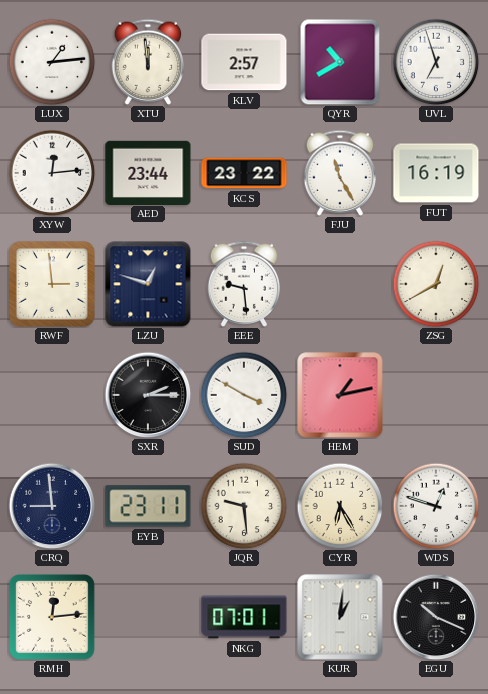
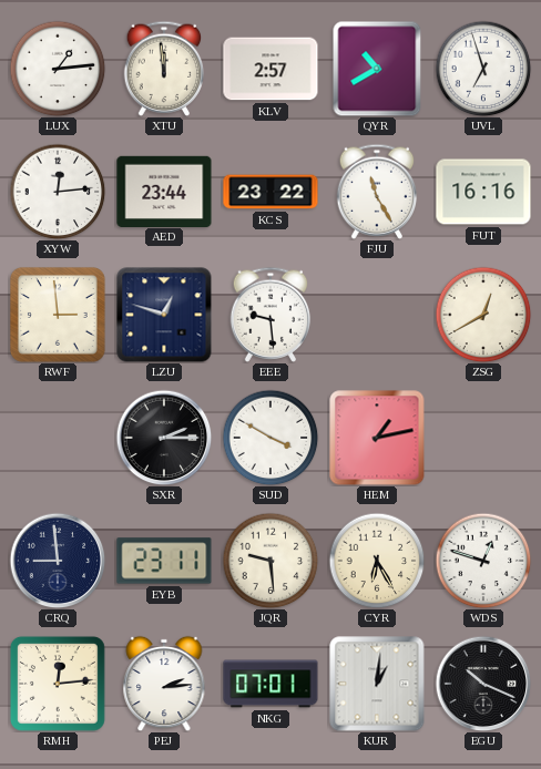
FUT: 16:19 -> 16:16 (483, 192)
PEJ: none -> 2:14 (164, 684)
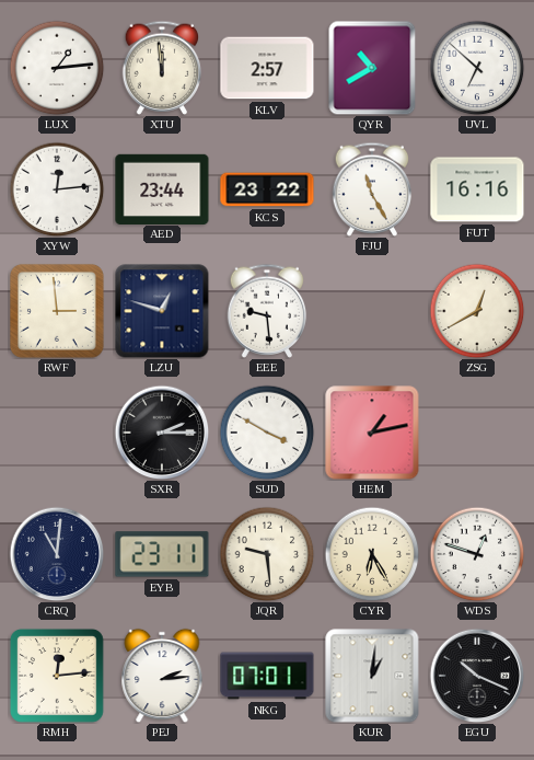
UVL: 6:57 -> 6:52 (477, 68)
CRQ: 8:59 -> 11:01 (57, 554)
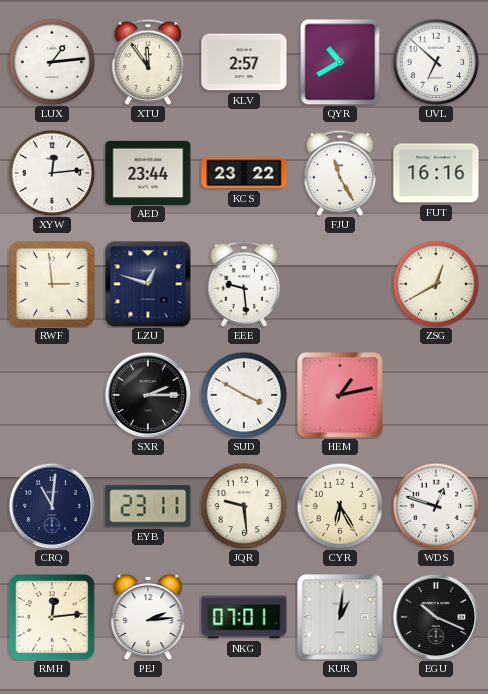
XTU: 11:59 -> 11:54 (148, 62)
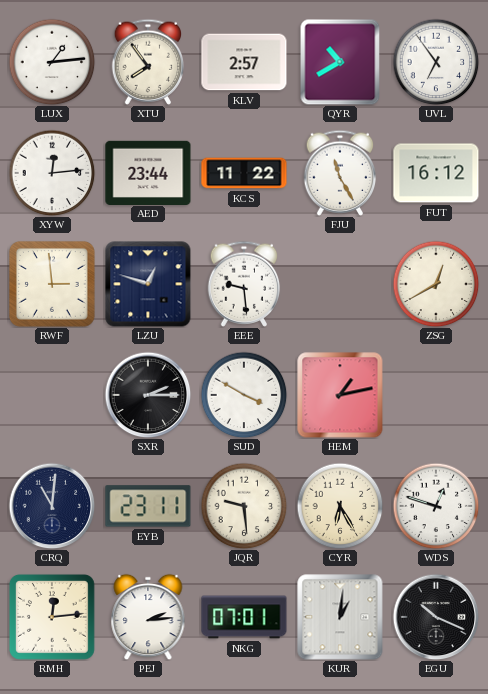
XTU: 11:54 -> 7:54 (148, 62)
UVL: 6:52 -> 6:54 (436, 62)
KCS: 23:22 -> 11:22 (244, 173)
FUT: 16:16 -> 16:12 (436, 173)
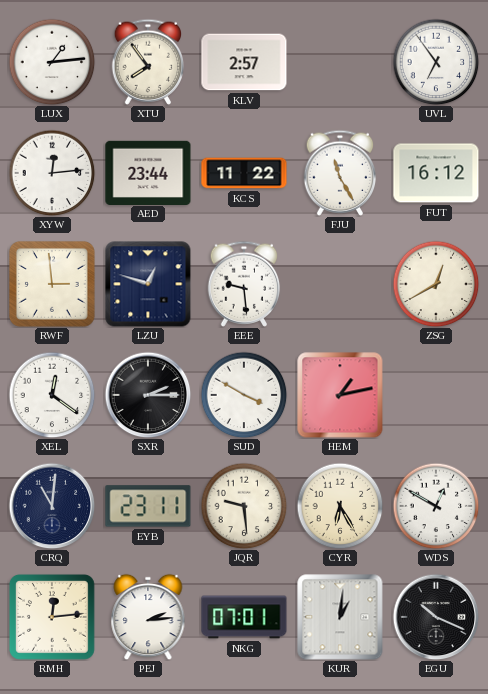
QYR: 10:40 -> none (340, 62)
XEL: none -> 12:21 (52, 395)
WDS: 12:48 -> 12:50 (436, 506)
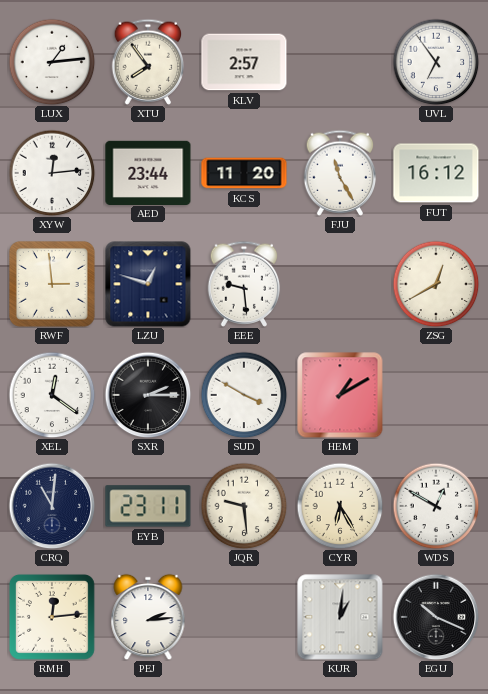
KCS: 11:22 -> 11:20 (244, 173)
HEM: 1:13 -> 1:10 (340, 395)
NKG: 07:01 -> none (244, 617)
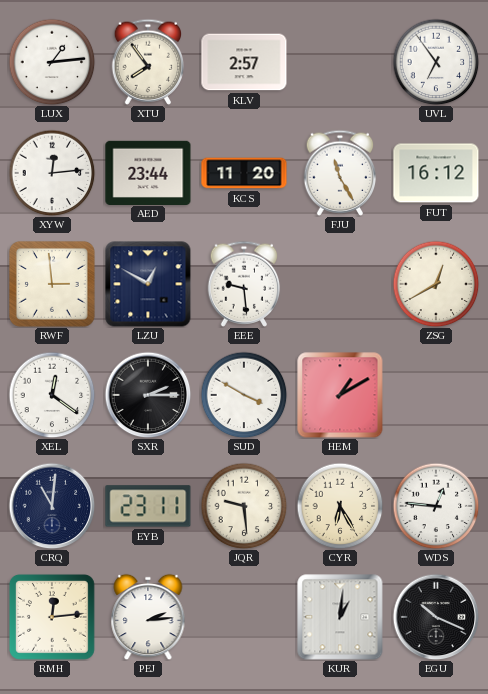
LZU: 12:48 -> 12:50 (148, 284)
WDS: 12:50 -> 12:46 (436, 506)
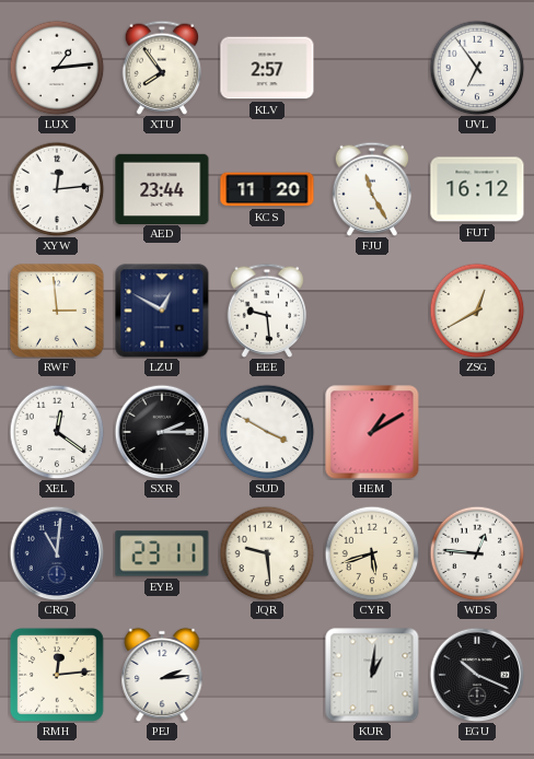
CYR: 6:25 -> 5:42 (372, 553)
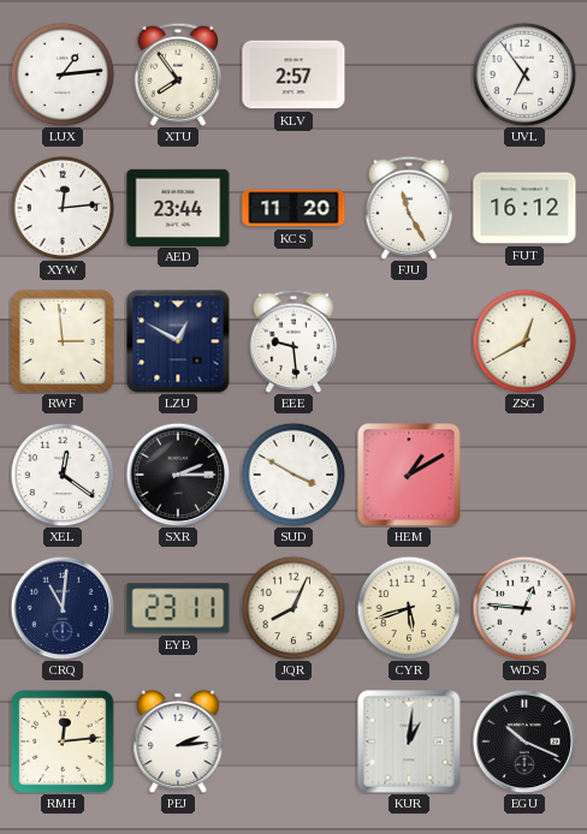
JQR: 9:29 -> 8:04 (293, 608)
